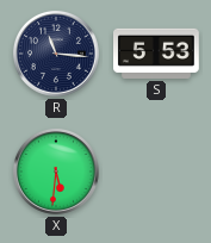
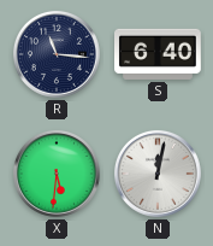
S: 5:53 -> 6:40 (159, 54)
N: none -> 12:02 (158, 174)
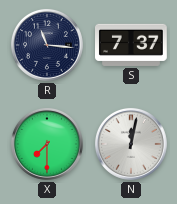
S: 6:40 -> 7:37 (132, 45)
X: 5:31 -> 7:30 (47, 144)
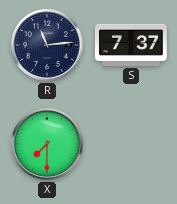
R: 11:16 -> 11:14 (47, 45)
N: 12:02 -> none (131, 144)
